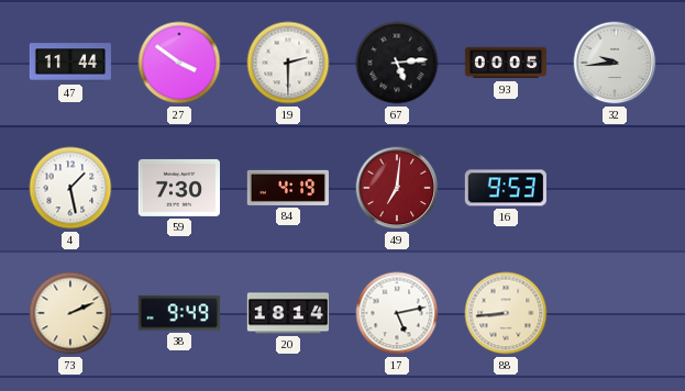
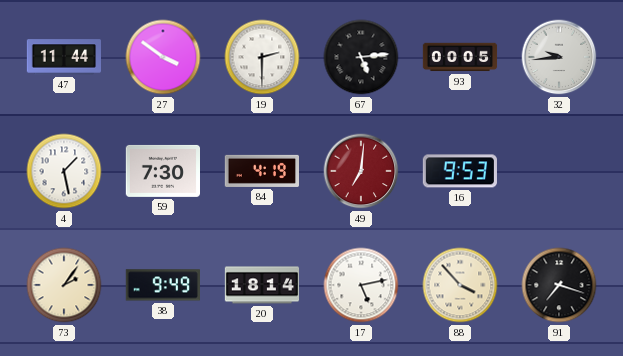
73: 2:11 -> 2:06 (64, 285)
88: 8:44 -> 3:53 (460, 285)
91: none -> 7:18 (559, 285)
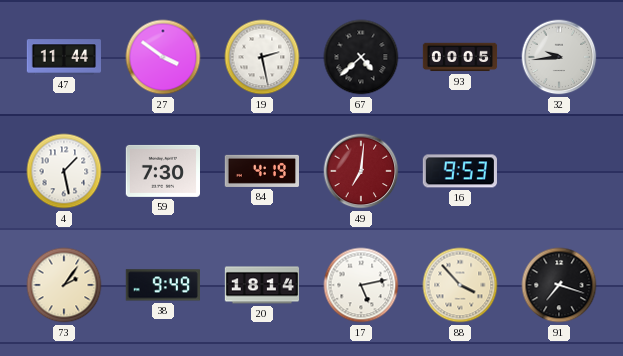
19: 2:30 -> 2:28 (262, 57)
67: 5:14 -> 4:38 (361, 57)
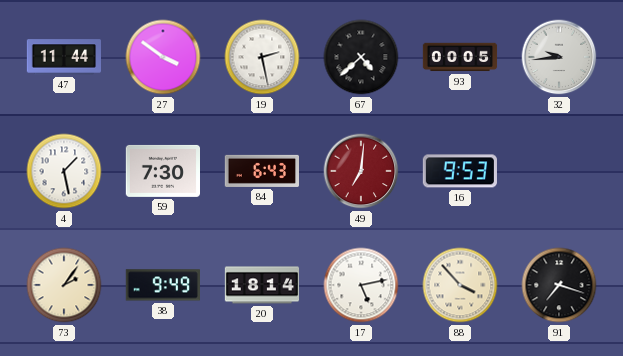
84: 4:19 -> 6:43 (261, 171)
